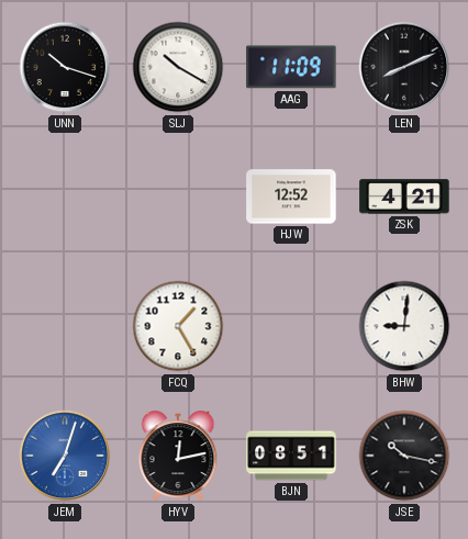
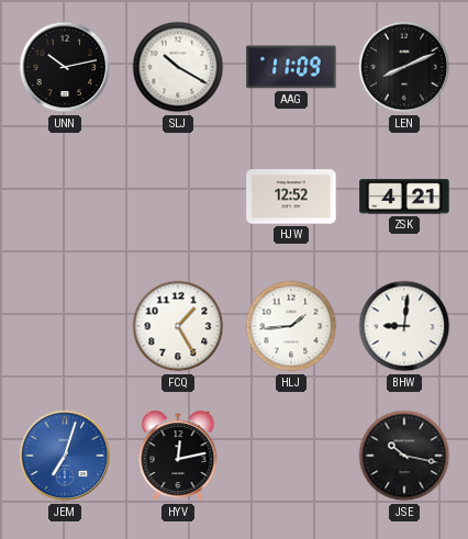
UNN: 10:18 -> 10:13 (65, 67)
HLJ: none -> 1:44 (291, 326)
BJN: 08:51 -> none (291, 456)
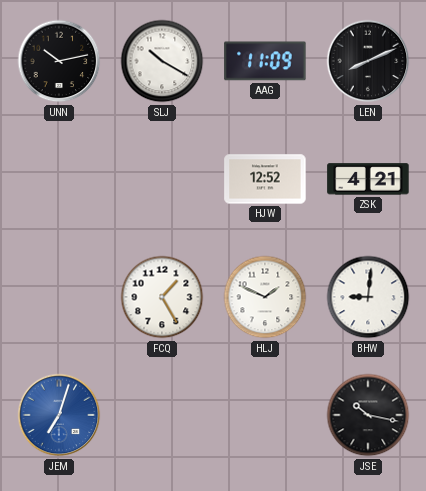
HLJ: 1:44 -> 1:49 (265, 297)
HYV: 12:13 -> none (178, 456)
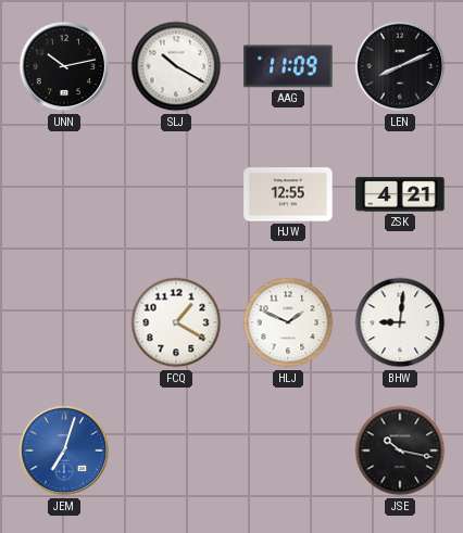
HJW: 12:52 -> 12:55 (288, 194)
FCQ: 1:25 -> 1:20 (176, 322)
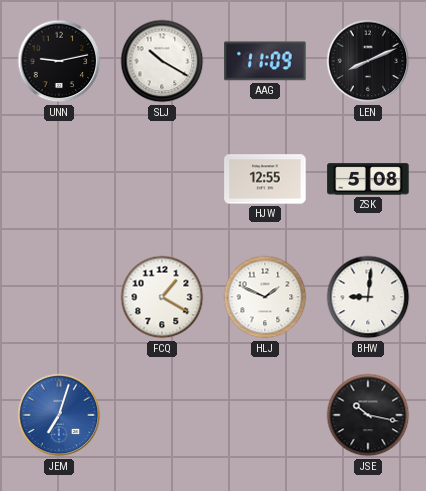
UNN: 10:13 -> 9:13 (59, 61)
ZSK: 4:21 -> 5:08 (368, 179)
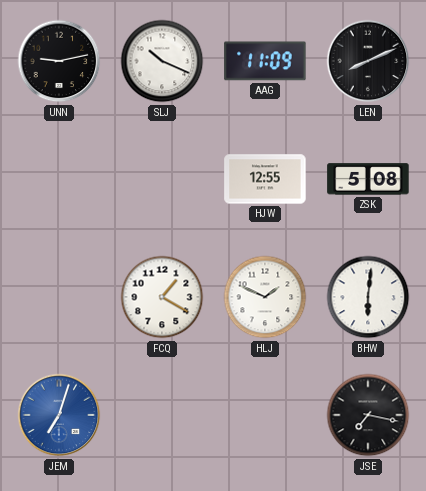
SLJ: 10:20 -> 10:19 (162, 61)
BHW: 9:01 -> 6:01 (368, 297)
JSE: 10:17 -> 7:17 (368, 415)
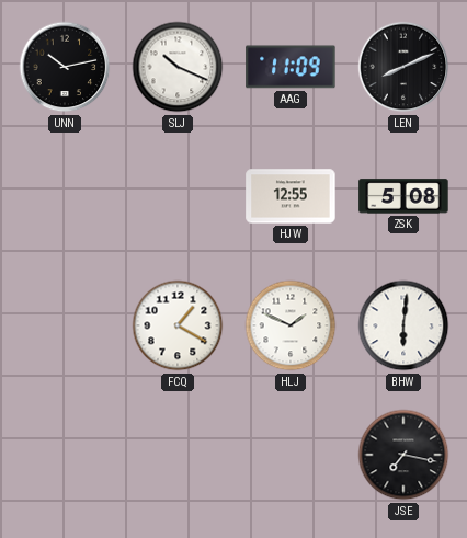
UNN: 9:13 -> 10:13 (65, 67)
JEM: 7:03 -> none (59, 415)
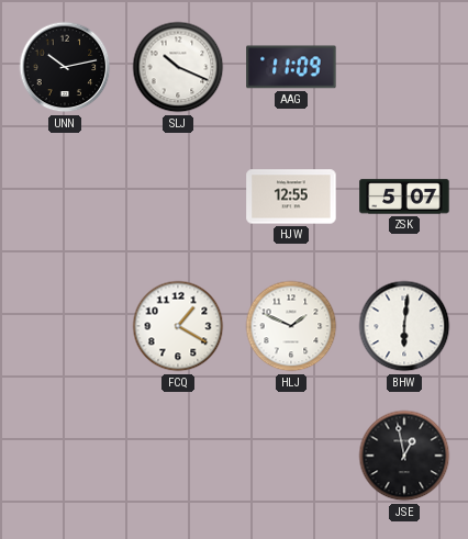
LEN: 8:11 -> none (403, 67)
ZSK: 5:08 -> 5:07 (404, 196)
JSE: 7:17 -> 12:58 (404, 456)
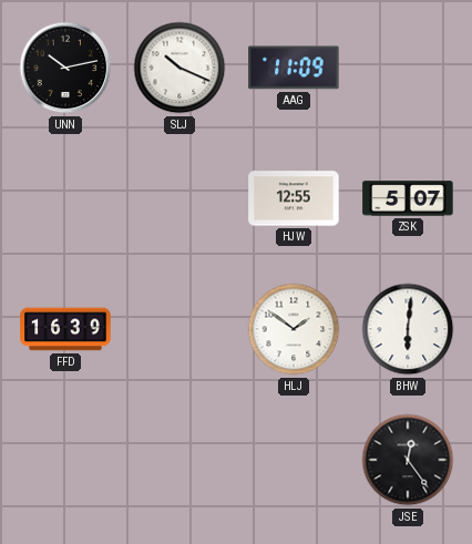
FFD: none -> 16:39 (65, 329)
FCQ: 1:20 -> none (178, 326)
HLJ: 1:49 -> 1:51 (294, 329)
JSE: 12:58 -> 12:24 (408, 460)
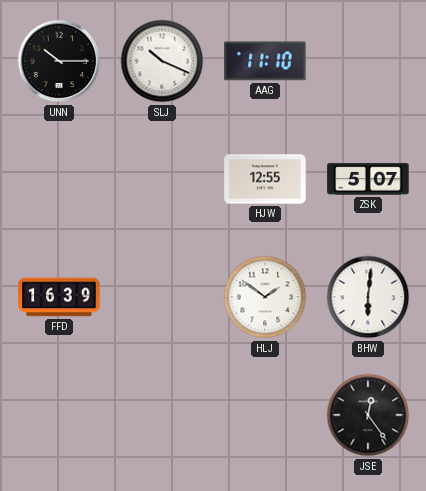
UNN: 10:13 -> 10:15 (59, 61)
AAG: 11:09 -> 11:10 (265, 61)
